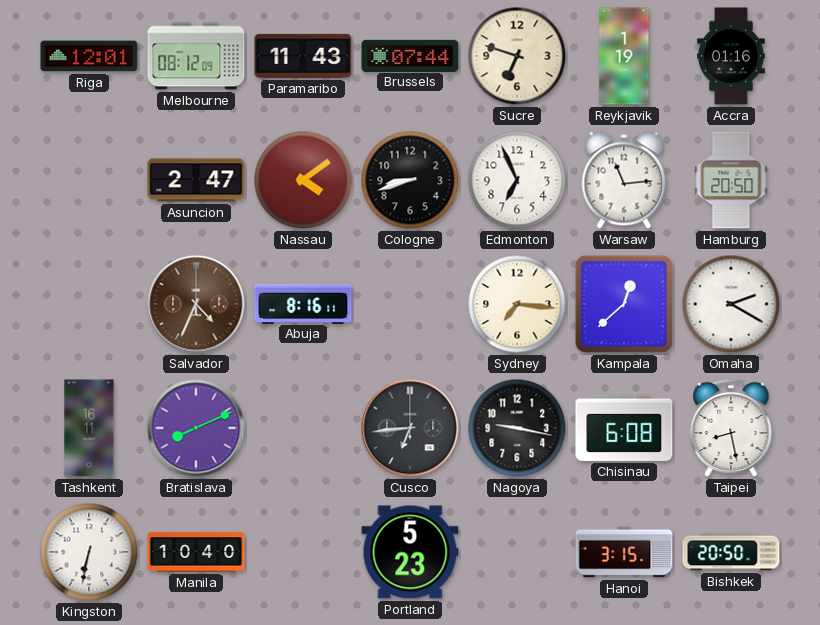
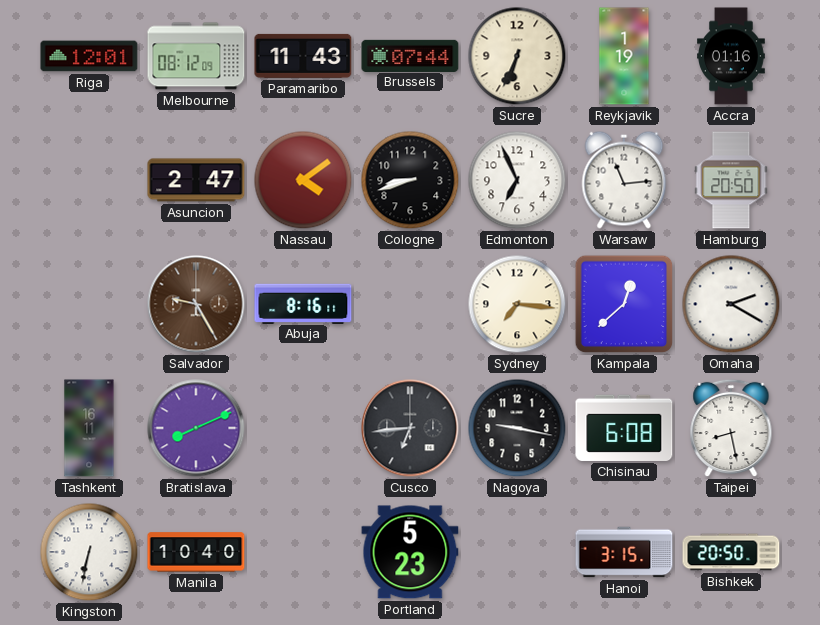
Sucre: 6:48 -> 6:34 (517, 56)
Salvador: 4:34 -> 9:25 (196, 304)
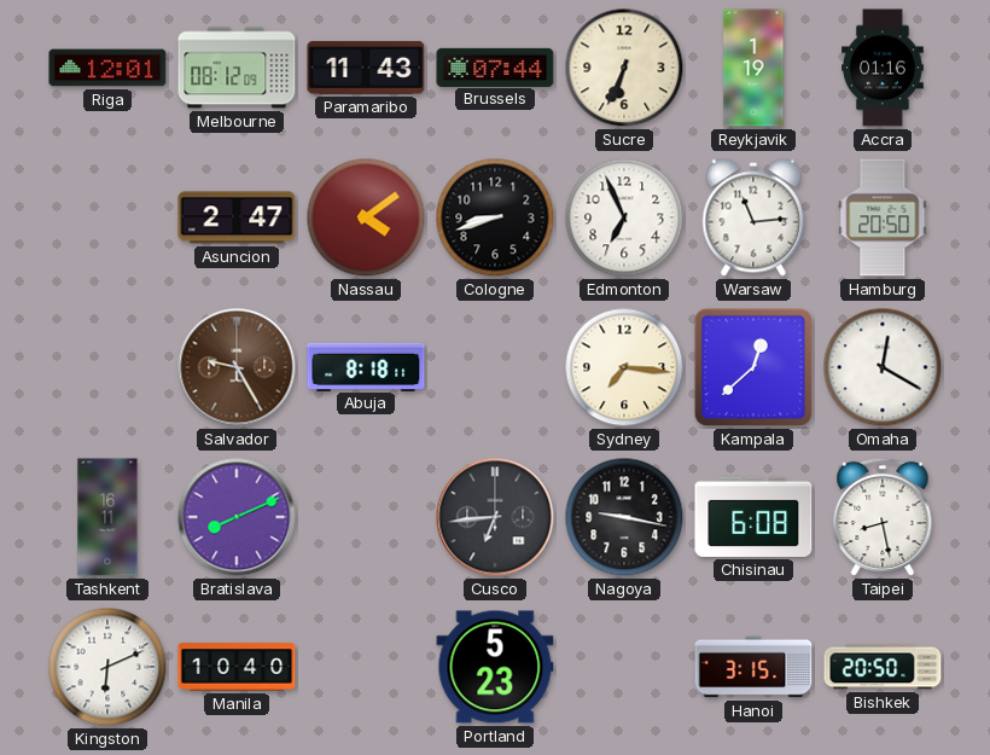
Abuja: 8:16 -> 8:18 (366, 366)
Omaha: 2:20 -> 12:20 (883, 367)
Kingston: 6:32 -> 6:11 (107, 667)
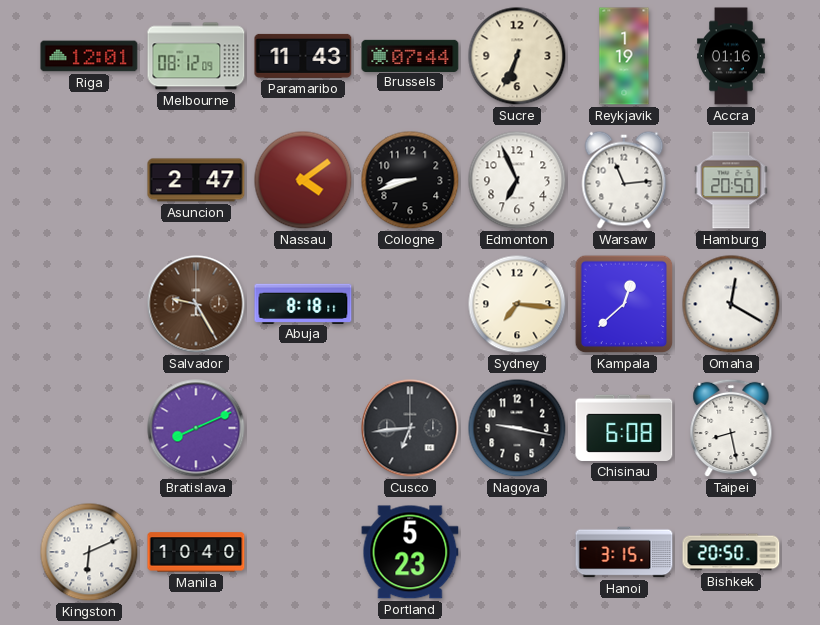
Tashkent: 16:11 -> none (107, 517)
